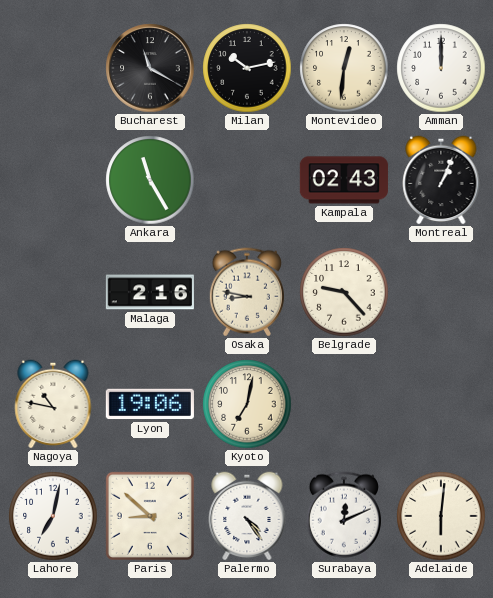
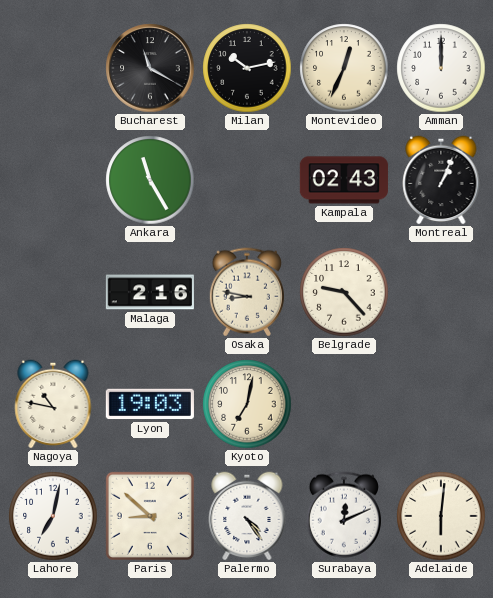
Montevideo: 12:31 -> 12:34 (344, 68)
Lyon: 19:06 -> 19:03 (150, 404)
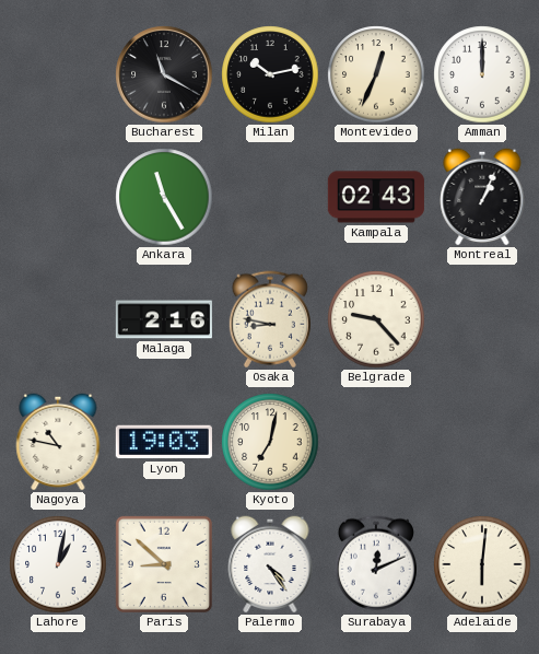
Lahore: 7:02 -> 1:02 (58, 564)
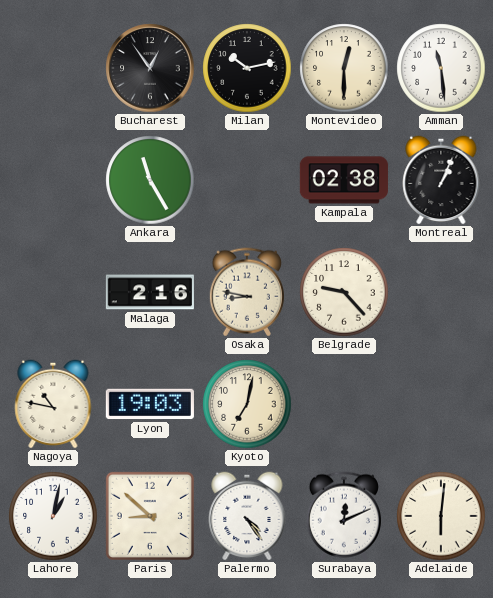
Bucharest: 11:20 -> 12:54 (150, 68)
Montevideo: 12:34 -> 12:30 (344, 68)
Amman: 12:00 -> 11:29 (441, 68)
Kampala: 02:43 -> 02:38 (344, 180)
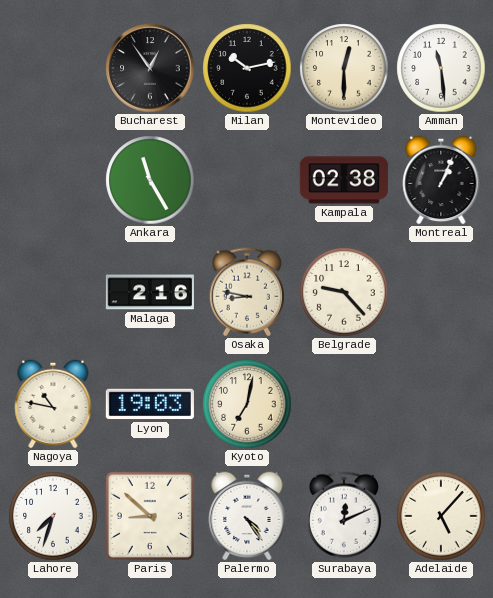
Lahore: 1:02 -> 7:33 (53, 516)
Adelaide: 6:01 -> 5:07 (441, 516)
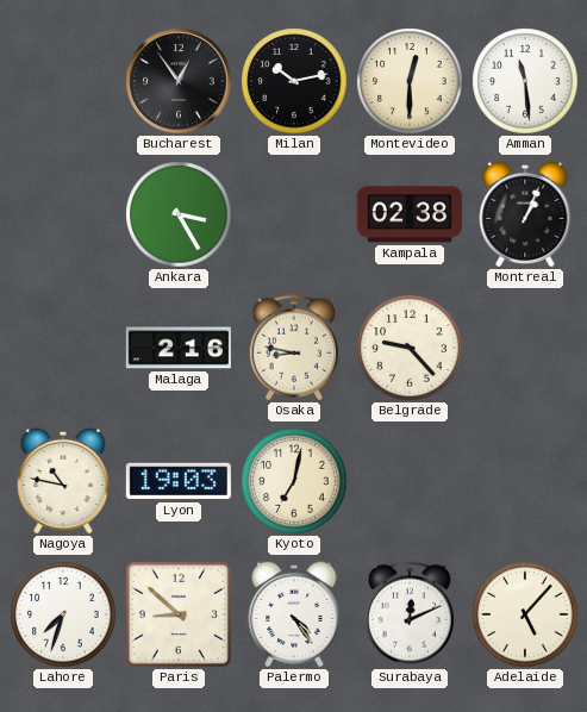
Ankara: 11:25 -> 3:25 (179, 214)
